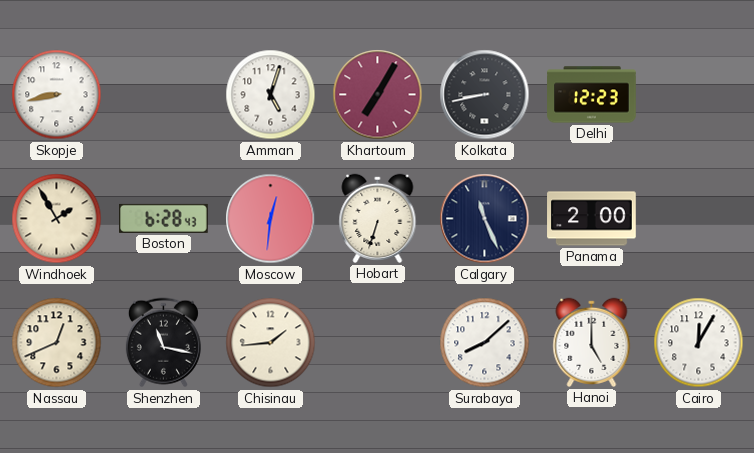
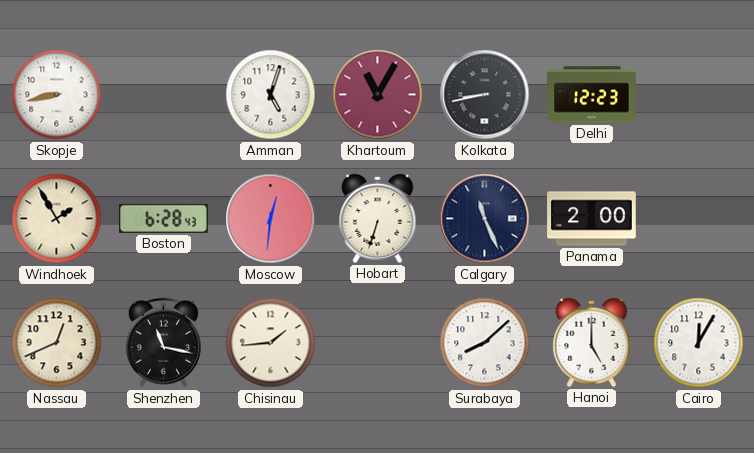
Khartoum: 7:05 -> 11:05 (378, 95)
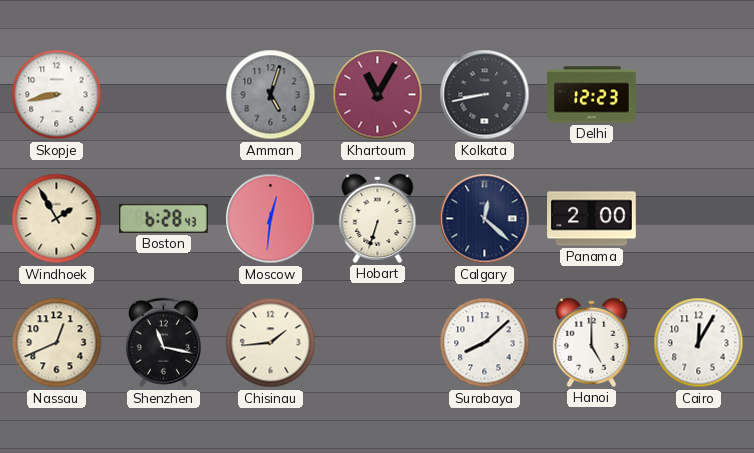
Amman dial: white -> grey (271, 95)
Calgary: 11:26 -> 12:22 (485, 219)
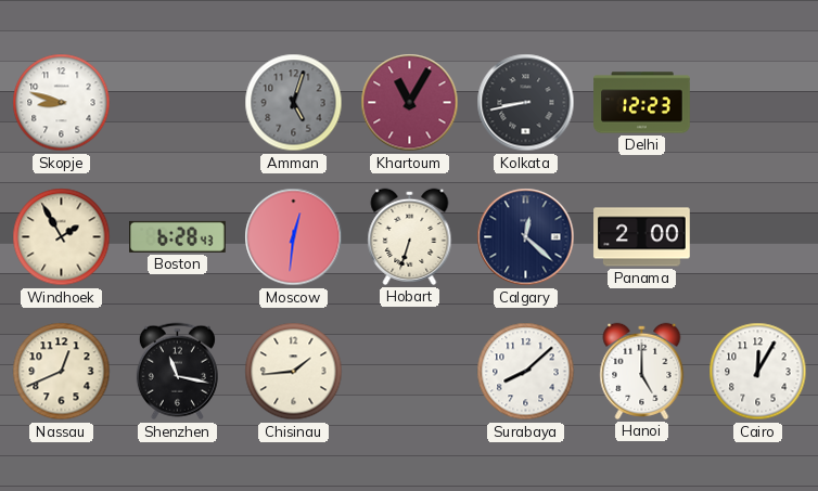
Skopje: 8:43 -> 8:48 (62, 103)
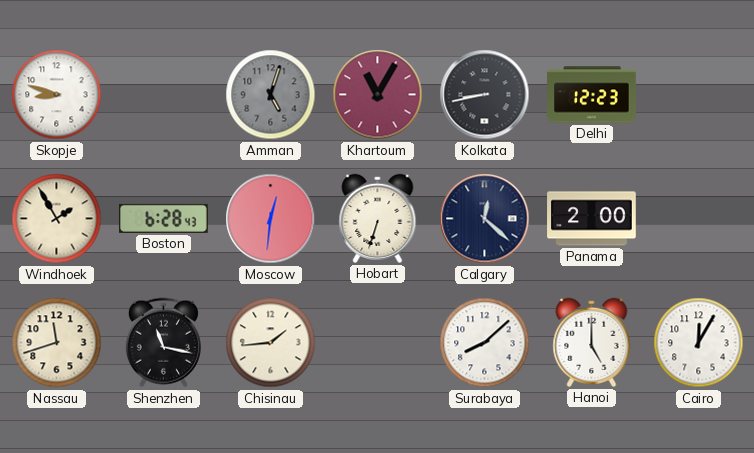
Nassau: 12:41 -> 11:42 (57, 343)
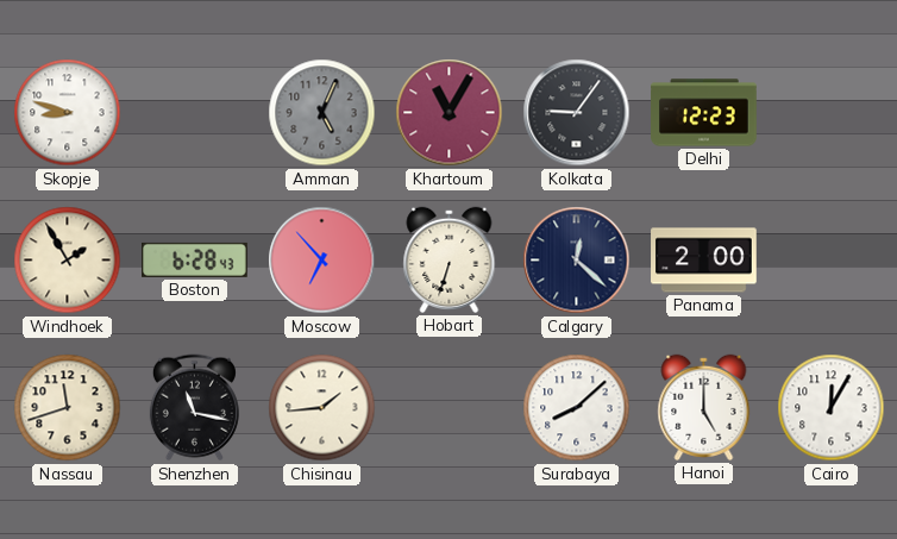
Amman: 5:03 -> 5:04 (322, 113)
Kolkata: 8:43 -> 9:06 (577, 113)
Moscow: 12:31 -> 6:53 (322, 261)
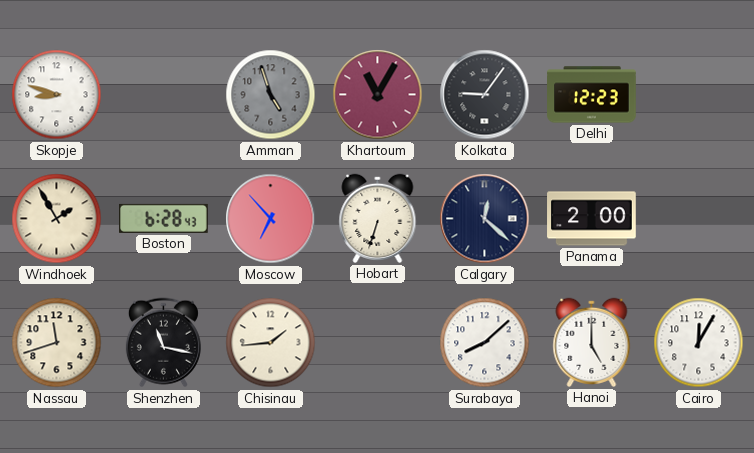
Amman: 5:04 -> 4:57 (271, 95)
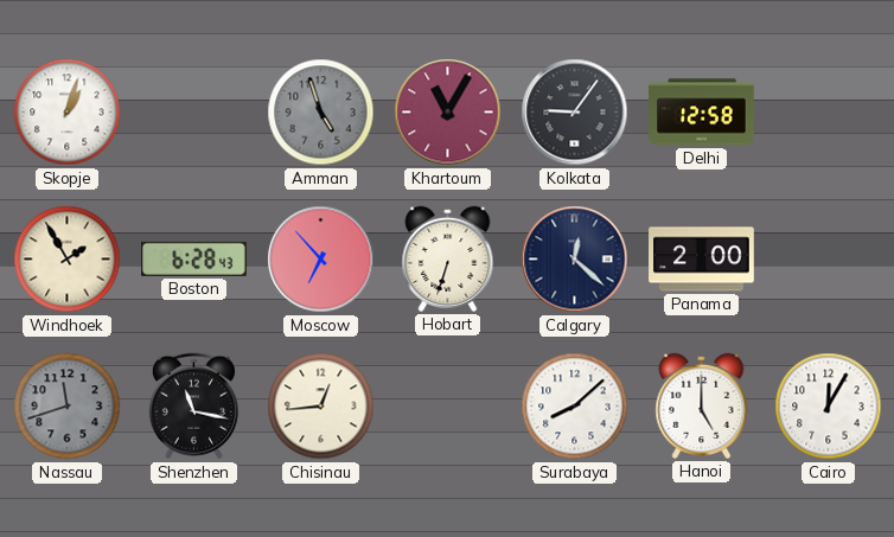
Skopje: 8:48 -> 1:03 (68, 113)
Delhi: 12:23 -> 12:58 (702, 113)
Nassau dial: cream -> grey (68, 407)
Chisinau: 1:44 -> 12:44 (321, 407)
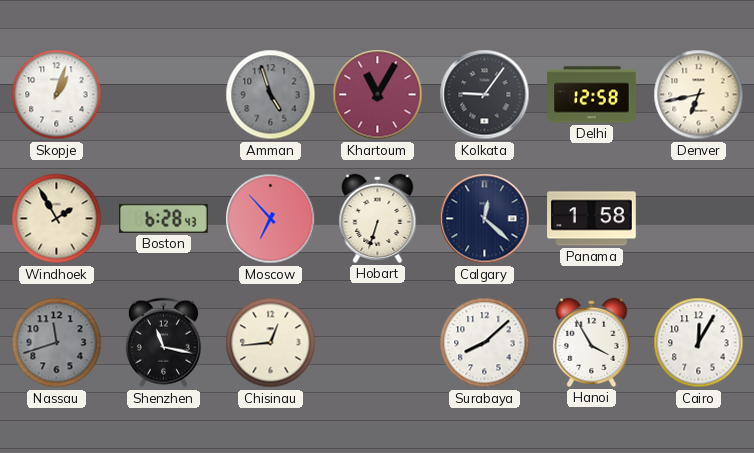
Denver: none -> 6:43 (699, 95)
Panama: 2:00 -> 1:58 (592, 219)
Hanoi: 5:00 -> 3:55 (592, 342)
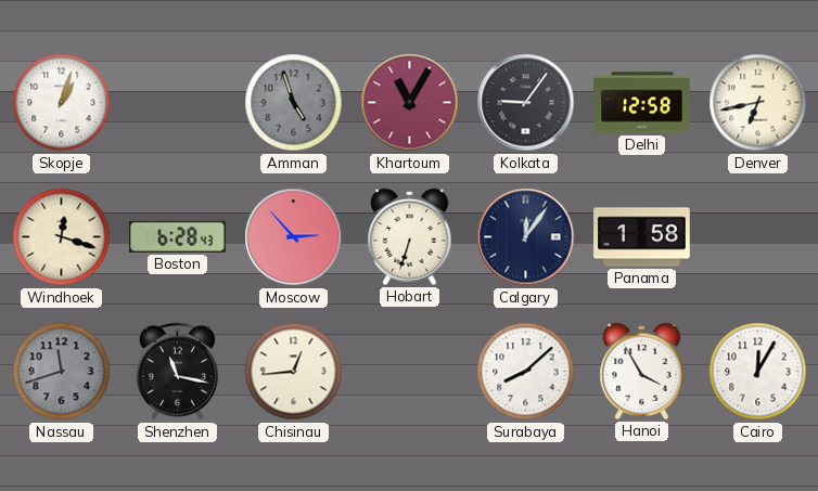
Windhoek: 1:55 -> 12:18 (62, 237)
Moscow: 6:53 -> 2:53 (294, 237)
Calgary: 12:22 -> 12:06 (526, 237)
